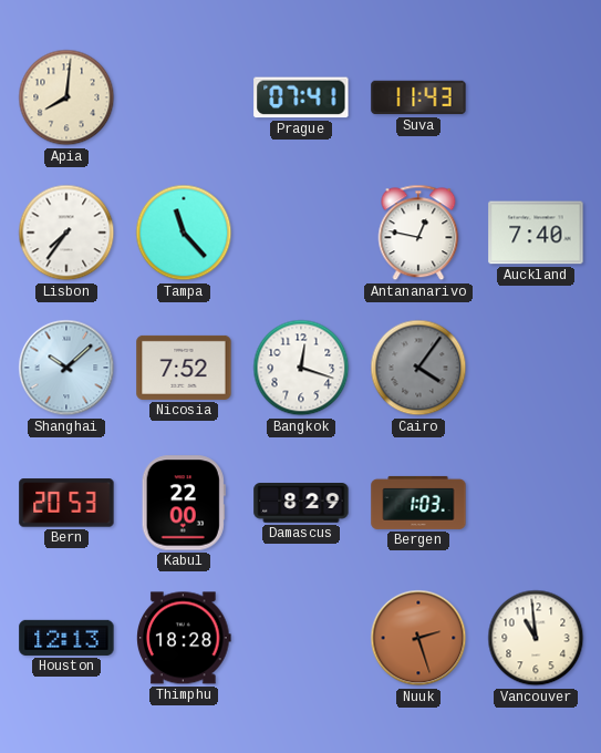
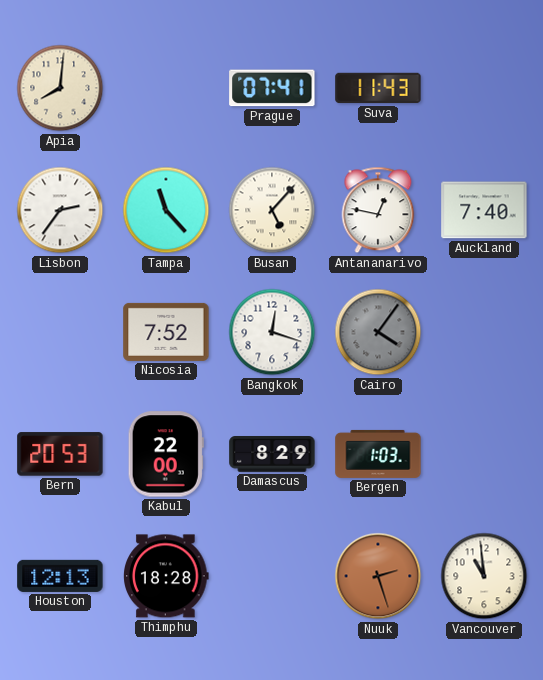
Lisbon: 7:36 -> 2:36 (60, 210)
Busan: none -> 5:07 (272, 210)
Shanghai: 10:08 -> none (66, 368)
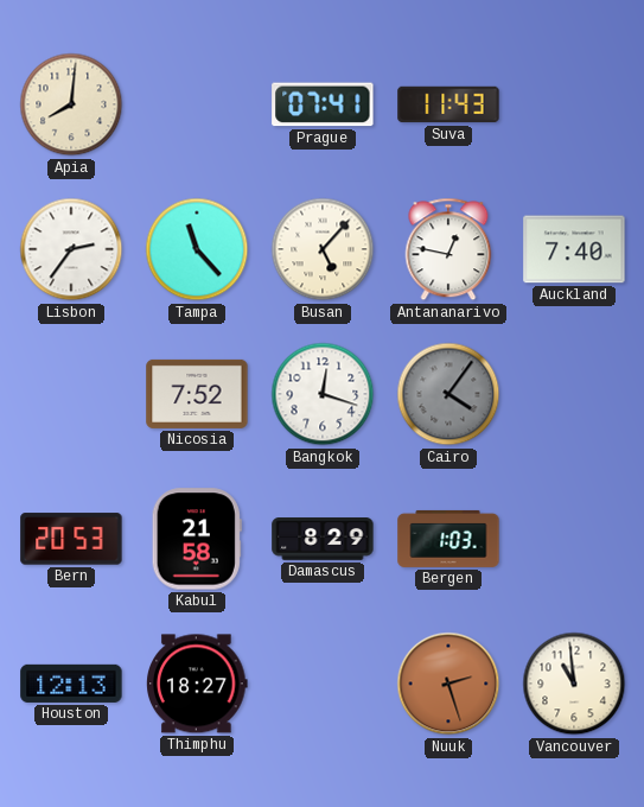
Kabul: 22:00 -> 21:58 (197, 539)
Thimphu: 18:28 -> 18:27 (197, 684)
